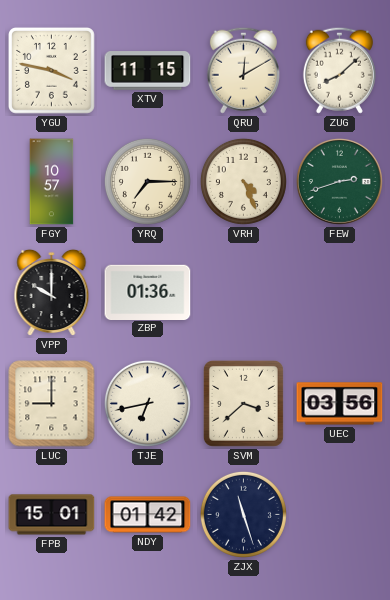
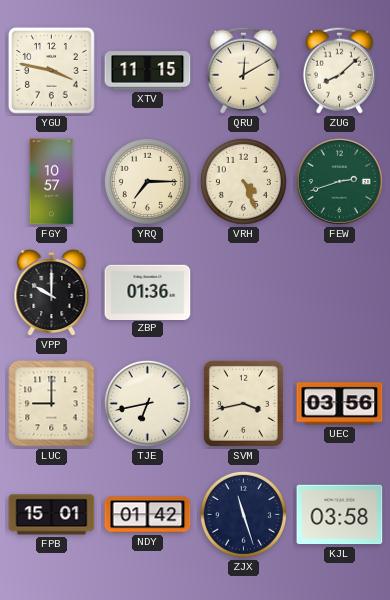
SVM: 3:38 -> 3:43 (243, 403)
KJL: none -> 03:58 (340, 515)
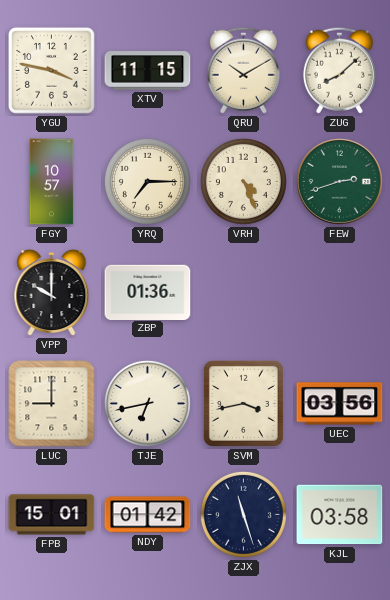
QRU: 12:10 -> 10:10 (243, 70)
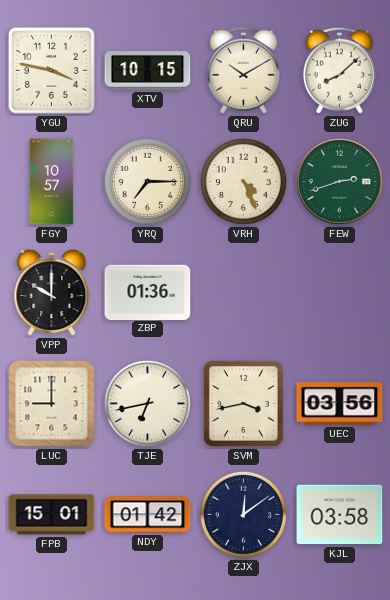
XTV: 11:15 -> 10:15 (148, 71)
ZJX: 11:27 -> 12:09 (243, 514)
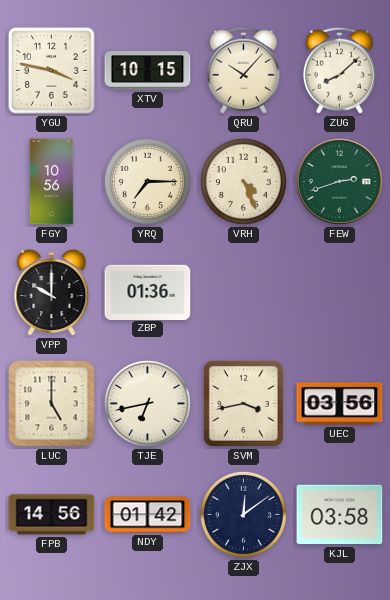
QRU: 10:10 -> 10:07 (243, 70)
FGY: 10:57 -> 10:56 (52, 182)
LUC: 9:00 -> 5:00 (52, 404)
FPB: 15:01 -> 14:56 (52, 515)
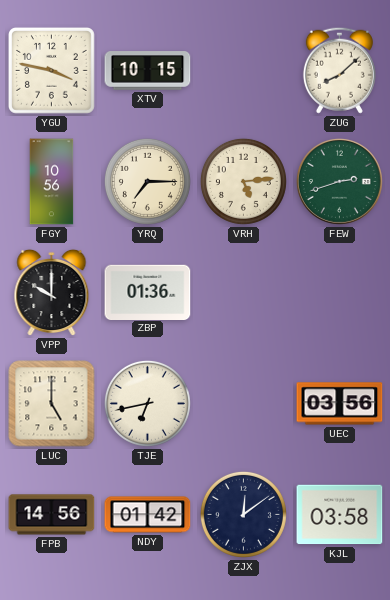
QRU: 10:07 -> none (243, 70)
VRH: 4:26 -> 5:14 (243, 181)
SVM: 3:43 -> none (243, 403)
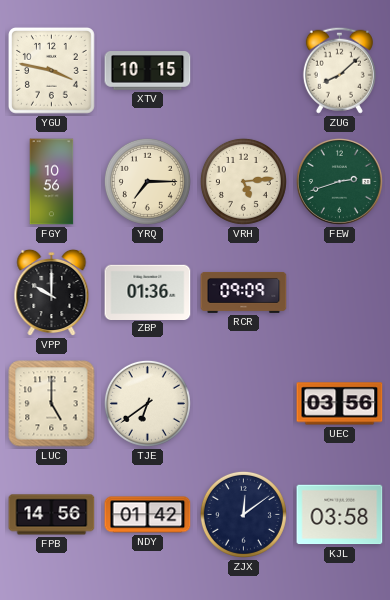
RCR: none -> 09:09 (244, 292)
TJE: 6:43 -> 6:39 (147, 403)
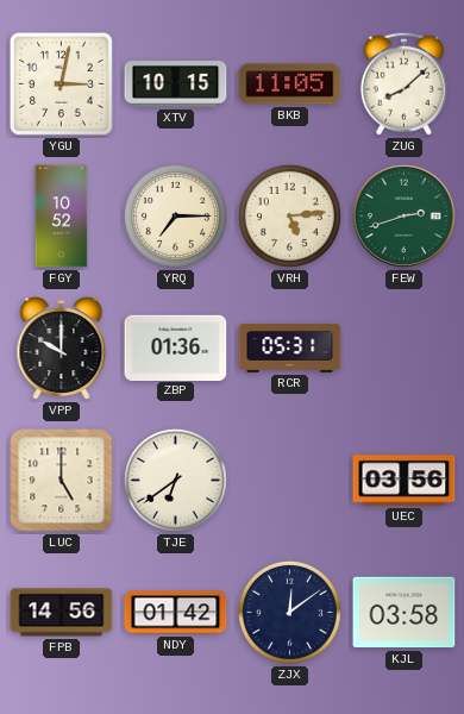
YGU: 3:47 -> 3:02 (61, 83)
BKB: none -> 11:05 (290, 84)
FGY: 10:56 -> 10:52 (62, 217)
RCR: 09:09 -> 05:31 (290, 347)
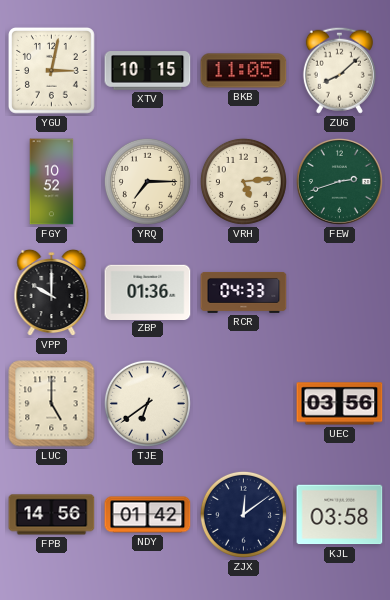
RCR: 05:31 -> 04:33 (244, 292)
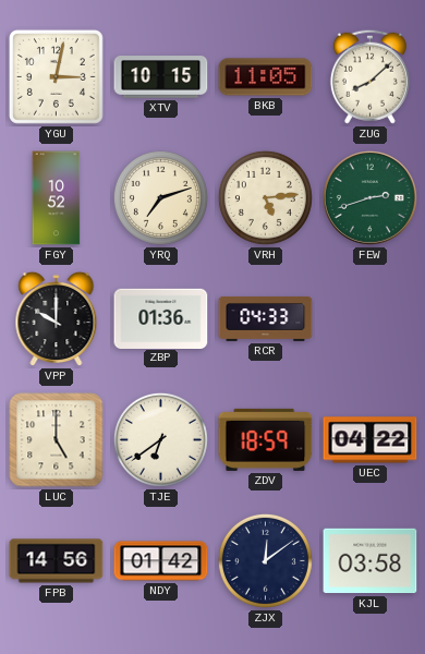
YRQ: 7:15 -> 7:12 (160, 197)
ZDV: none -> 18:59 (266, 439)
UEC: 03:56 -> 04:22 (371, 440)
